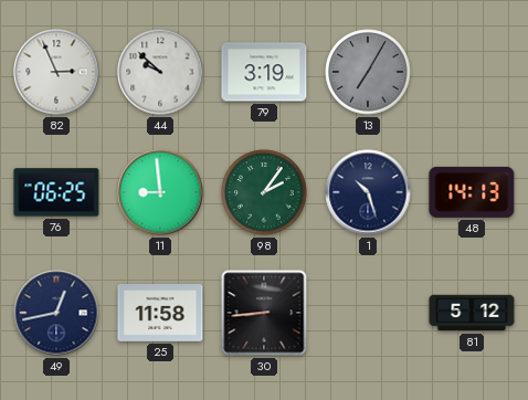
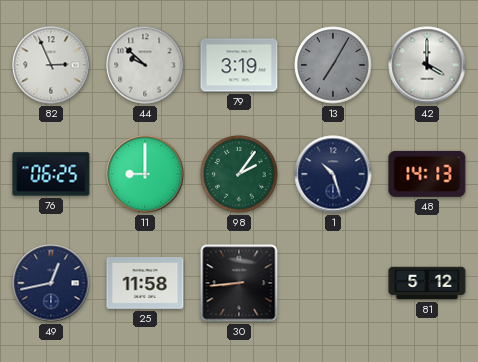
42: none -> 4:00 (427, 65)
11: 8:59 -> 9:00 (145, 174)
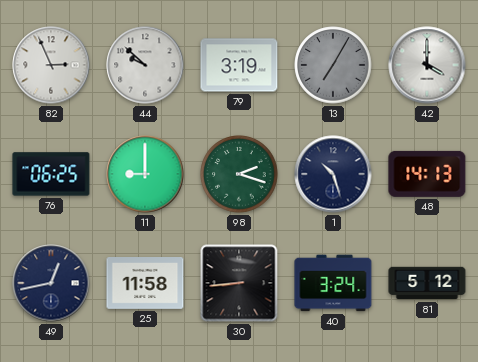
98: 2:06 -> 2:18 (239, 174)
40: none -> 3:24 (333, 283)
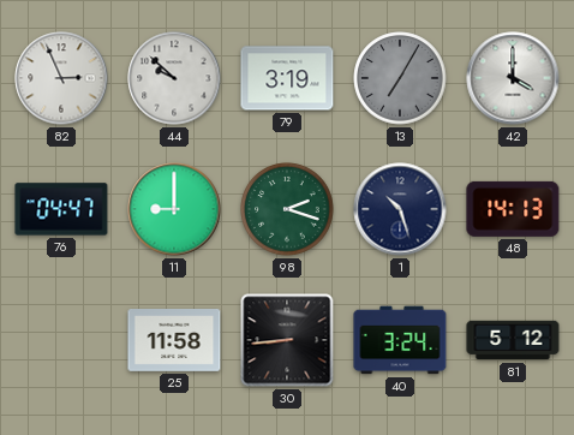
76: 06:25 -> 04:47 (61, 209)
49: 12:43 -> none (51, 283)
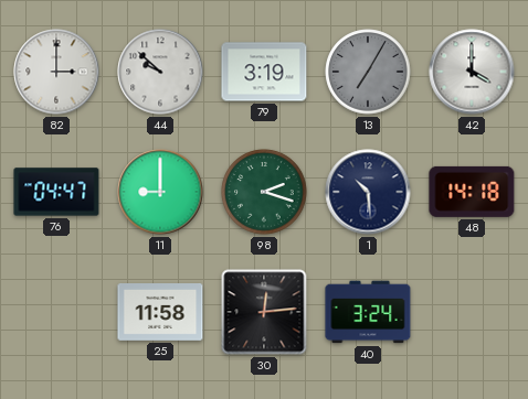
82: 2:56 -> 3:00 (56, 72)
1: 10:27 -> 10:29 (368, 192)
48: 14:13 -> 14:18 (472, 192)
30: 8:44 -> 12:14 (264, 312)
81: 5:12 -> none (513, 340)
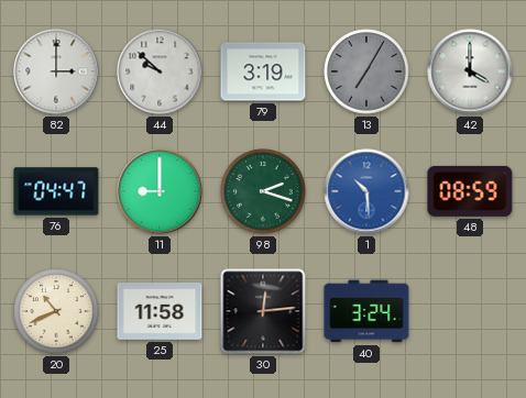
1 dial: navy -> blue (366, 191)
48: 14:18 -> 08:59 (470, 191)
20: none -> 10:41 (56, 311)
